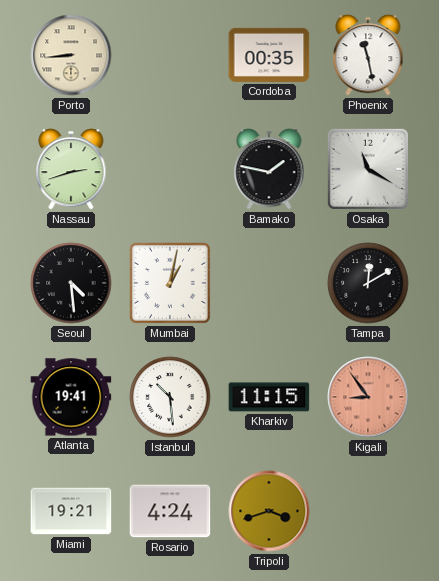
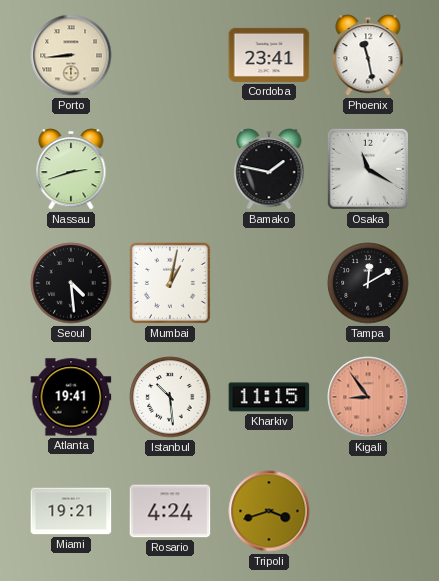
Cordoba: 00:35 -> 23:41 (269, 55)
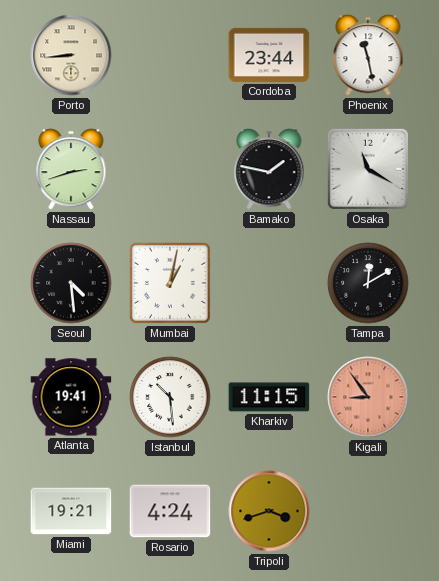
Cordoba: 23:41 -> 23:44 (269, 55)
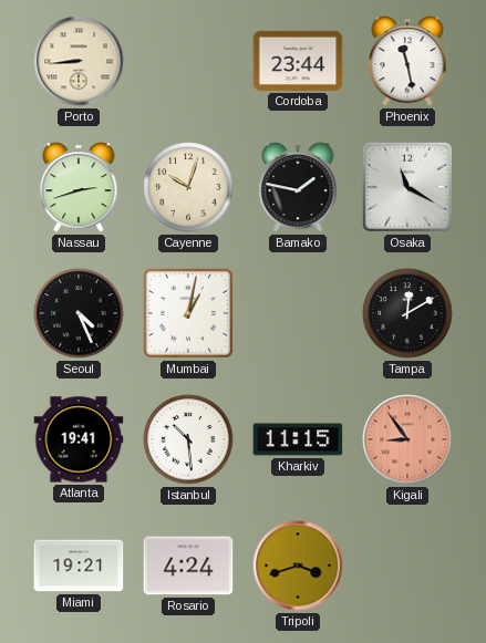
Cayenne: none -> 10:03 (188, 187)
Seoul: 4:29 -> 4:26 (79, 313)
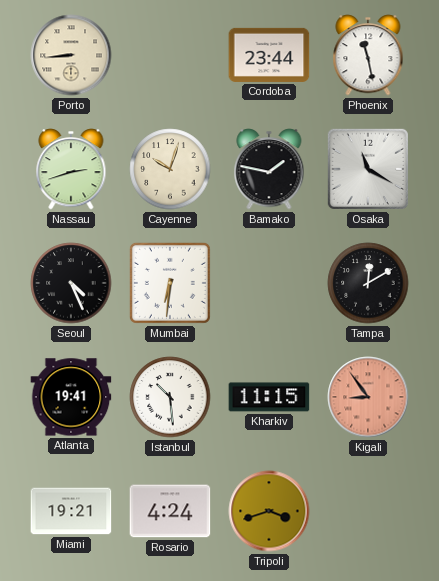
Mumbai: 1:02 -> 6:31 (170, 283)
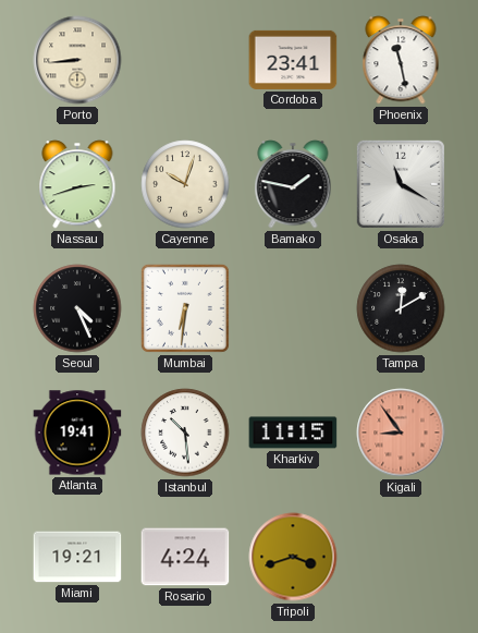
Cordoba: 23:44 -> 23:41 (293, 60)
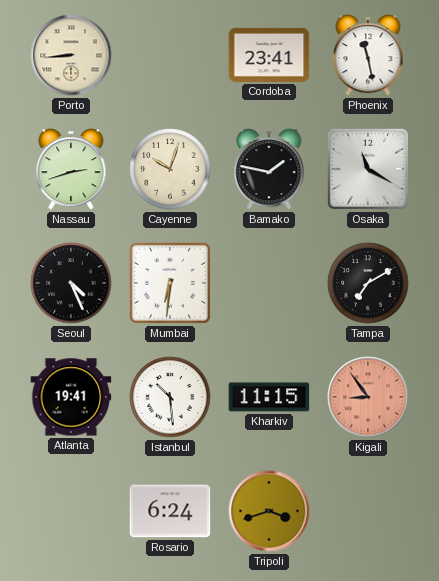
Tampa: 12:10 -> 7:10 (368, 283)
Miami: 19:21 -> none (77, 557)
Rosario: 4:24 -> 6:24 (170, 511)
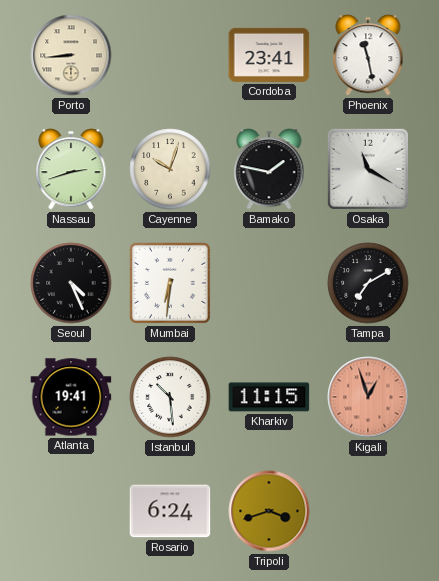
Kigali: 8:54 -> 12:57 (368, 397)
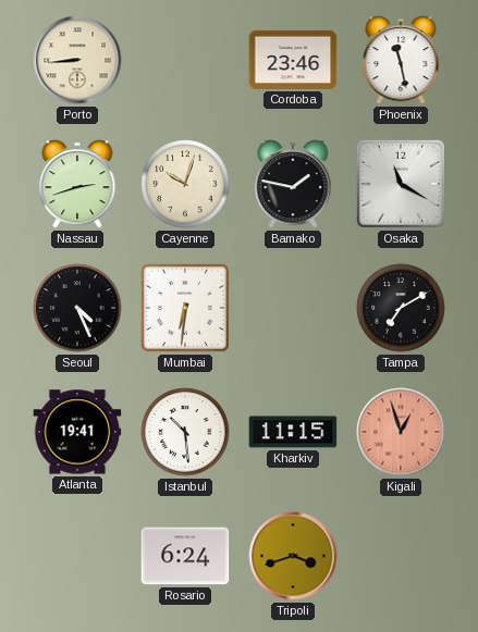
Cordoba: 23:41 -> 23:46 (293, 60)
